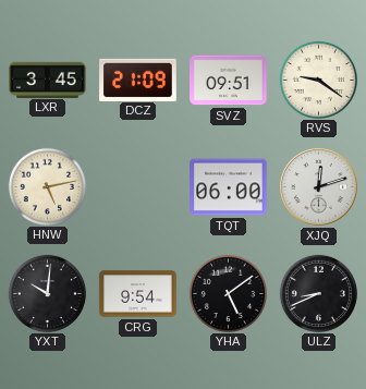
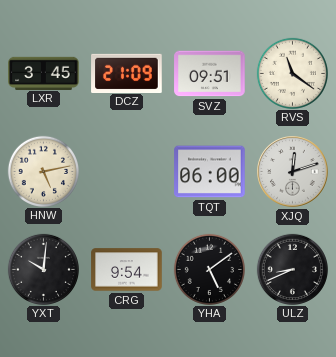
RVS: 9:21 -> 11:21 (292, 73)
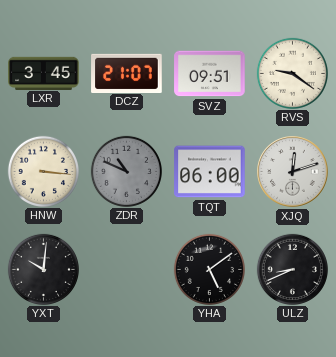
DCZ: 21:09 -> 21:07 (127, 73)
RVS: 11:21 -> 9:21 (292, 73)
HNW: 5:13 -> 3:16 (43, 171)
ZDR: none -> 10:49 (126, 171)
CRG: 9:54 -> none (127, 270)
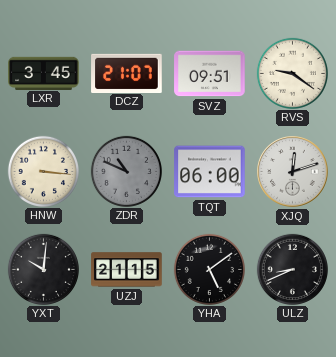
UZJ: none -> 21:15 (127, 270)
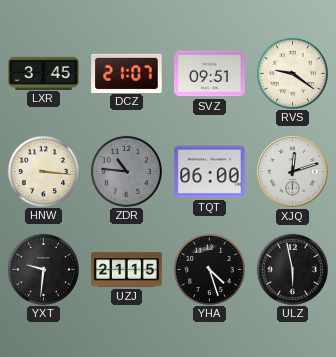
ZDR: 10:49 -> 10:46 (126, 171)
YXT: 10:01 -> 9:31 (43, 269)
YHA: 5:09 -> 4:27 (209, 269)
ULZ: 8:41 -> 5:58 (292, 269)
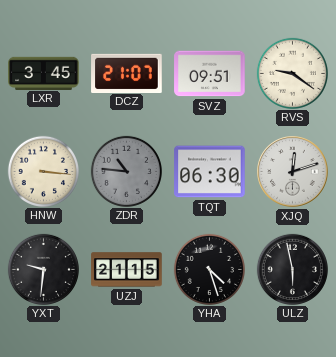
TQT: 06:00 -> 06:30 (210, 172)
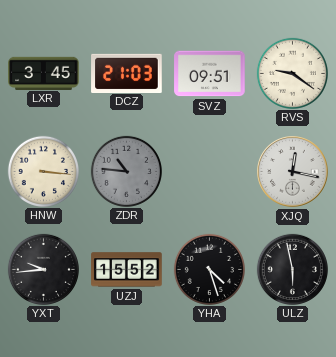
DCZ: 21:07 -> 21:03 (127, 73)
TQT: 06:30 -> none (210, 172)
XJQ: 12:12 -> 12:17 (293, 172)
YXT: 9:31 -> 9:44 (43, 269)
UZJ: 21:15 -> 15:52 (127, 270)
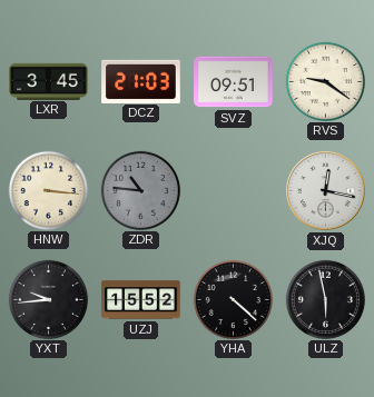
YHA: 4:27 -> 4:22 (233, 299)
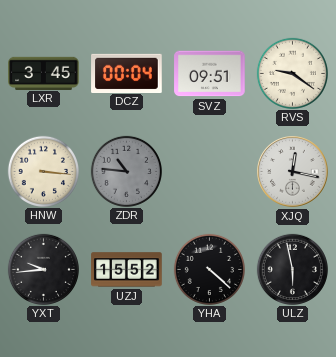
DCZ: 21:03 -> 00:04 (127, 73)
